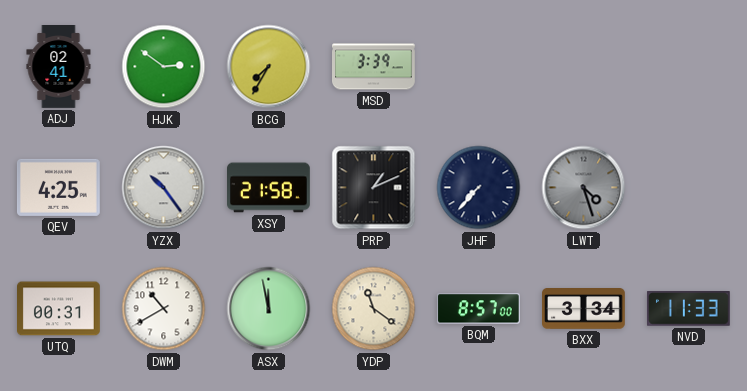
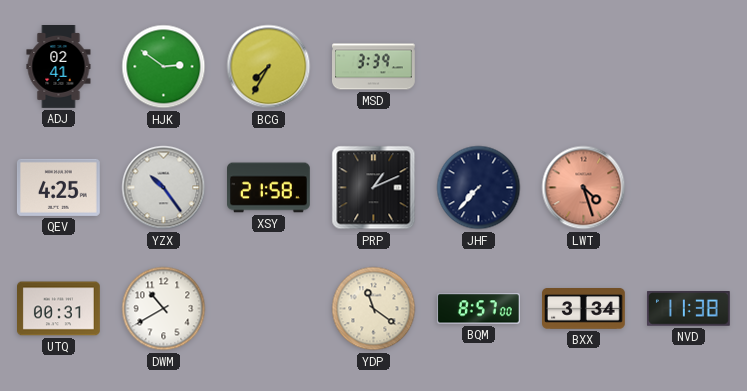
LWT dial: grey -> salmon (584, 188)
ASX: 11:58 -> none (269, 309)
NVD: 11:33 -> 11:38 (688, 309)
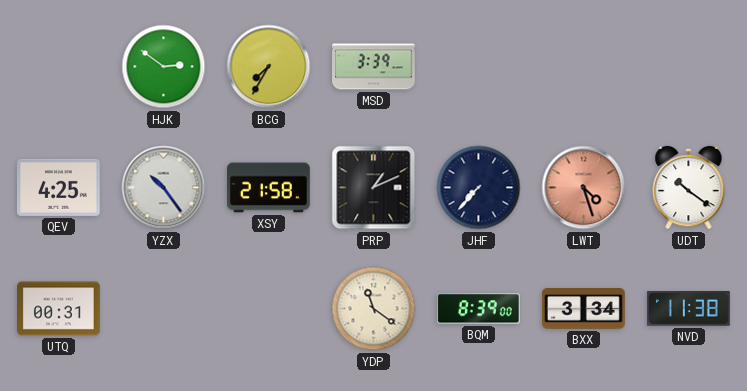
ADJ: 02:41 -> none (59, 67)
UDT: none -> 10:21 (689, 188)
DWM: 10:40 -> none (164, 309)
BQM: 8:57 -> 8:39 (478, 309)
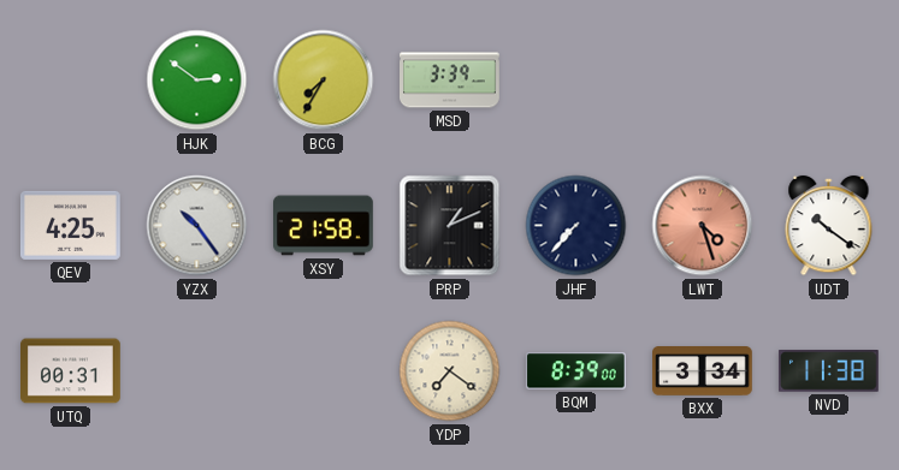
YDP: 11:21 -> 7:21 (450, 371)
